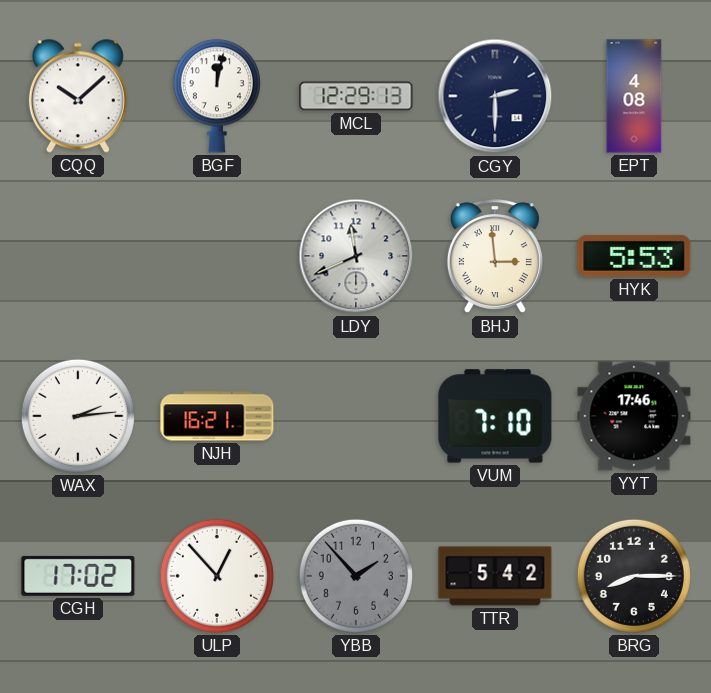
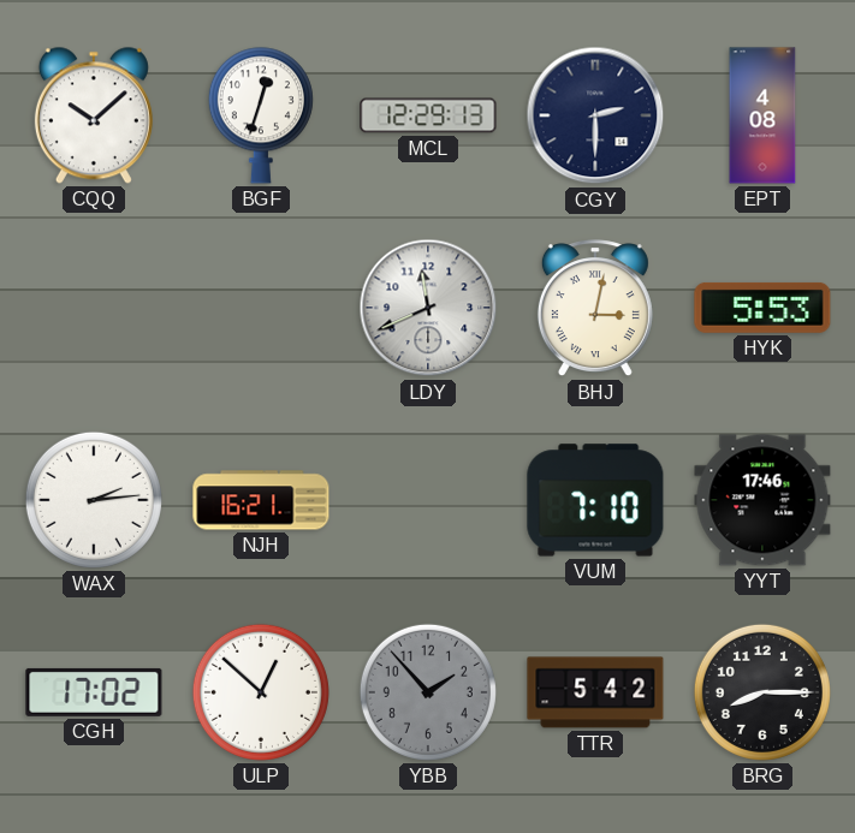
BGF: 12:02 -> 12:33 (261, 115)
BHJ: 2:59 -> 3:02 (595, 309)
ULP: 12:53 -> 12:52 (261, 692)
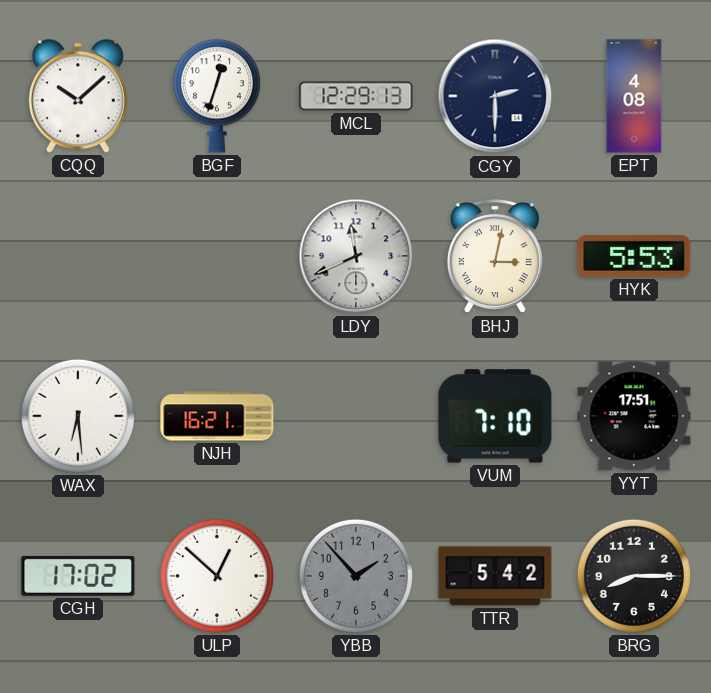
WAX: 2:14 -> 6:29 (78, 416)
YYT: 17:46 -> 17:51 (634, 416)
